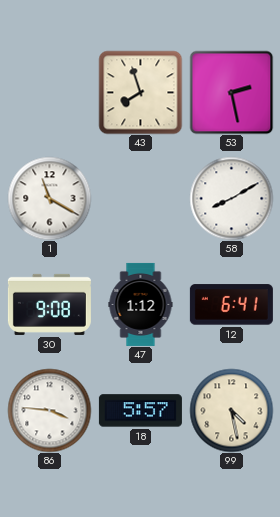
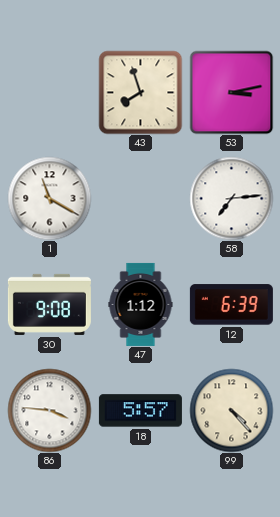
53: 2:28 -> 3:13 (231, 92)
58: 8:10 -> 7:14 (231, 198)
12: 6:41 -> 6:39 (231, 305)
99: 4:28 -> 4:23 (231, 410)
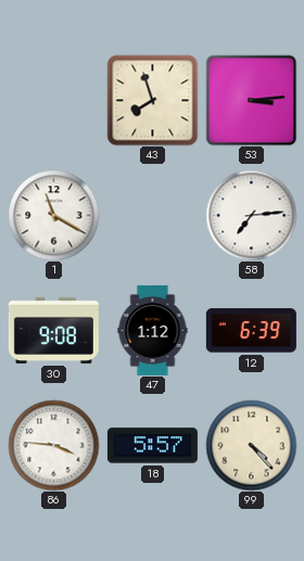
53: 3:13 -> 3:14 (251, 100)
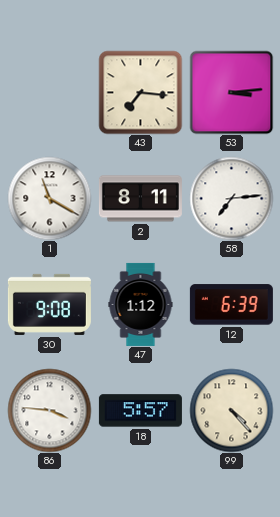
43: 7:57 -> 7:16 (140, 92)
2: none -> 8:11 (140, 199)
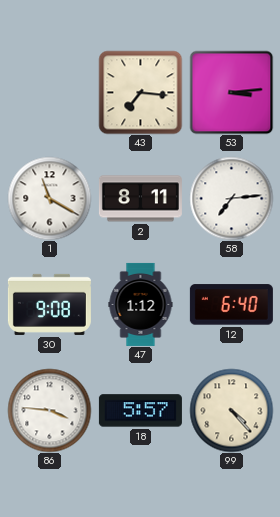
12: 6:39 -> 6:40 (231, 305)
